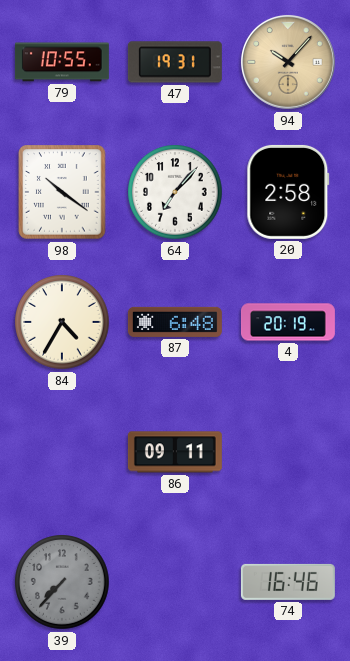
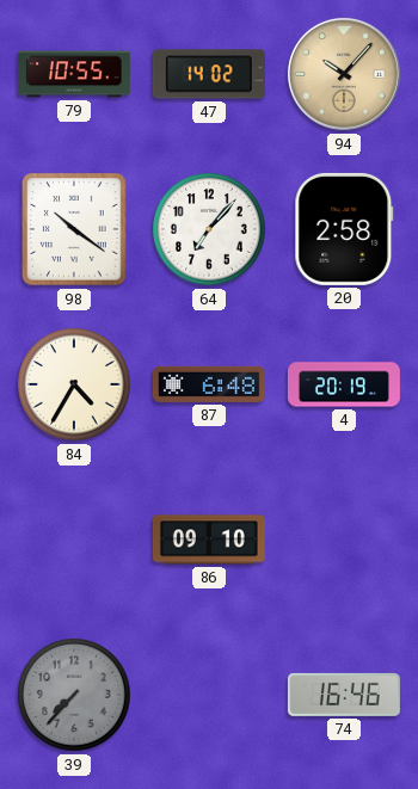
47: 19:31 -> 14:02 (209, 74)
86: 09:11 -> 09:10 (209, 540)
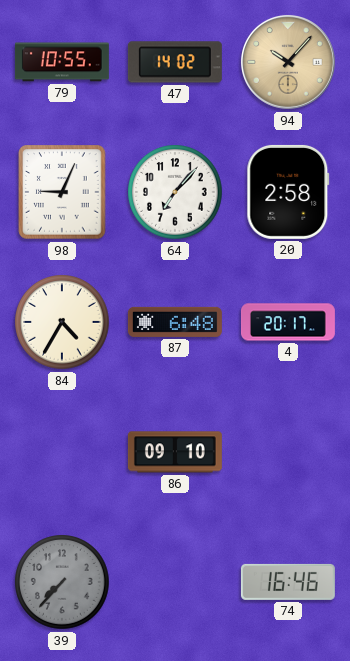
98: 10:21 -> 9:04 (62, 192)
4: 20:19 -> 20:17 (288, 322)
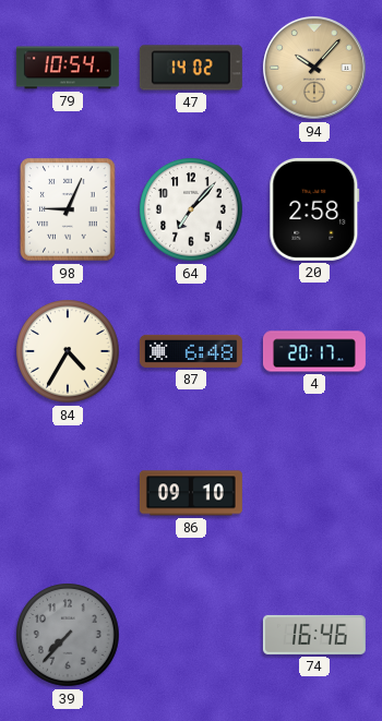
79: 10:55 -> 10:54 (68, 68)
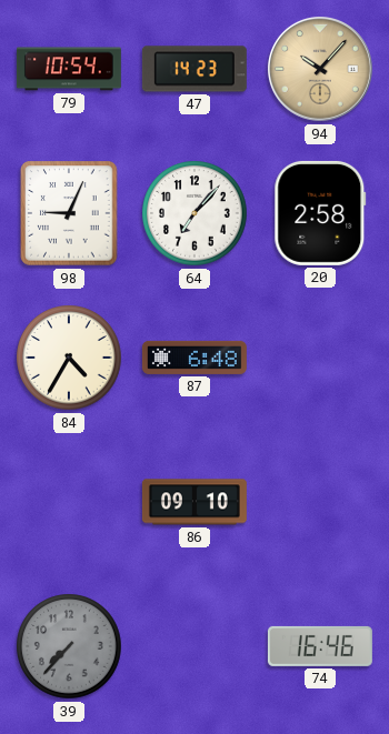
47: 14:02 -> 14:23 (194, 69)
4: 20:17 -> none (314, 351)
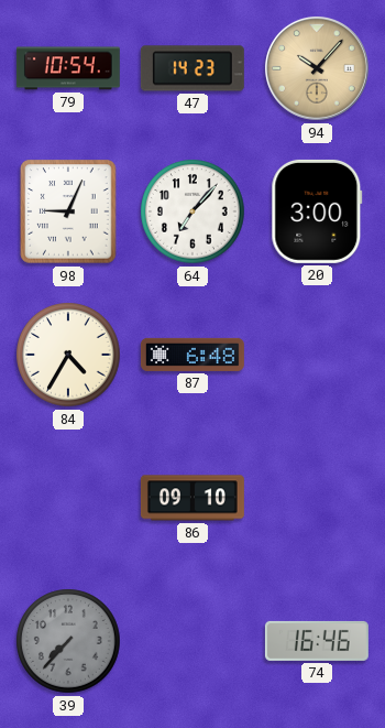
20: 2:58 -> 3:00 (317, 211)
